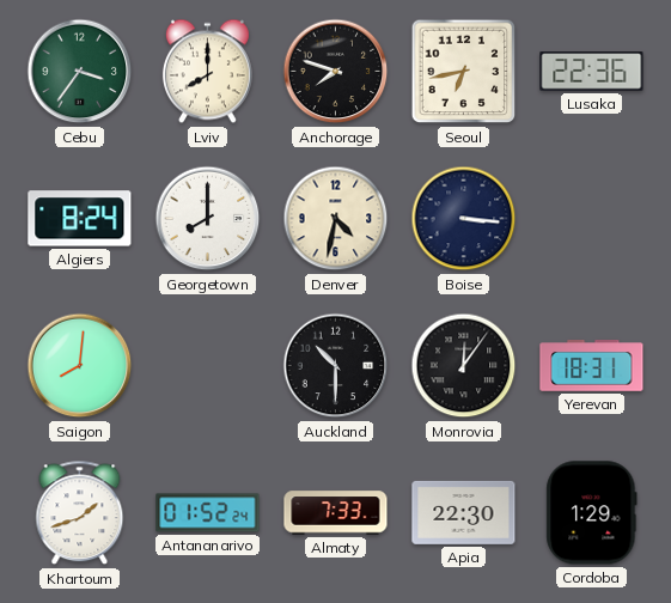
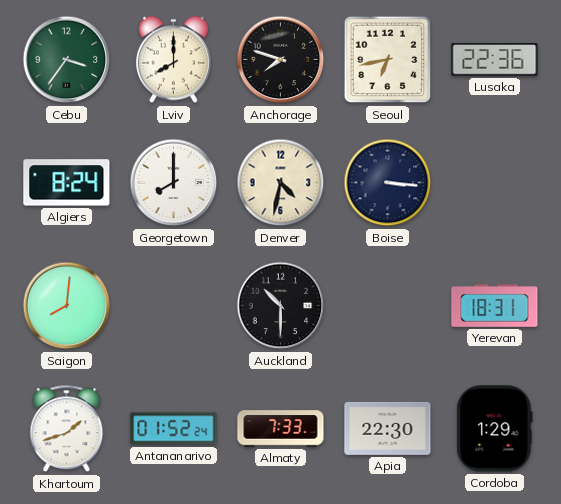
Monrovia: 12:06 -> none (464, 366)
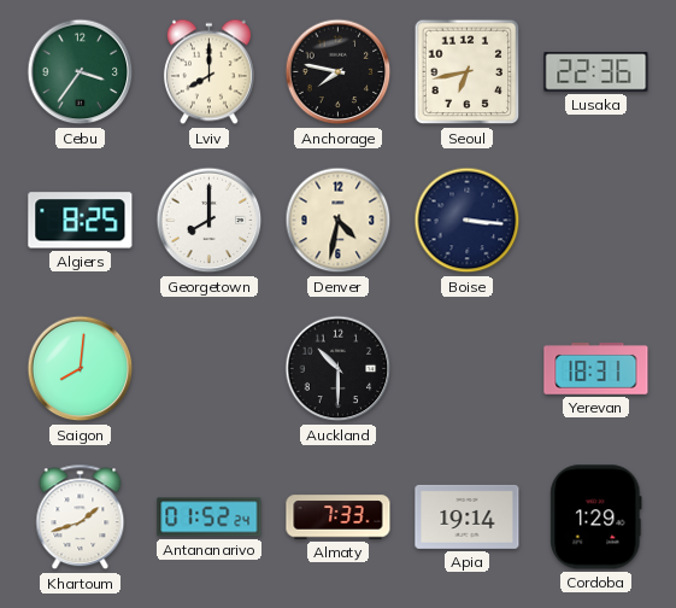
Anchorage: 7:48 -> 7:47 (339, 72)
Algiers: 8:24 -> 8:25 (81, 221)
Apia: 22:30 -> 19:14 (468, 516)
